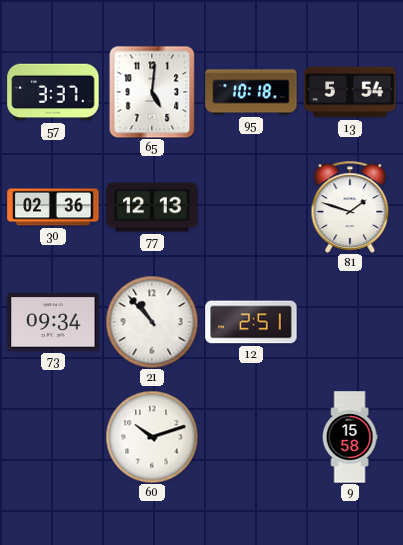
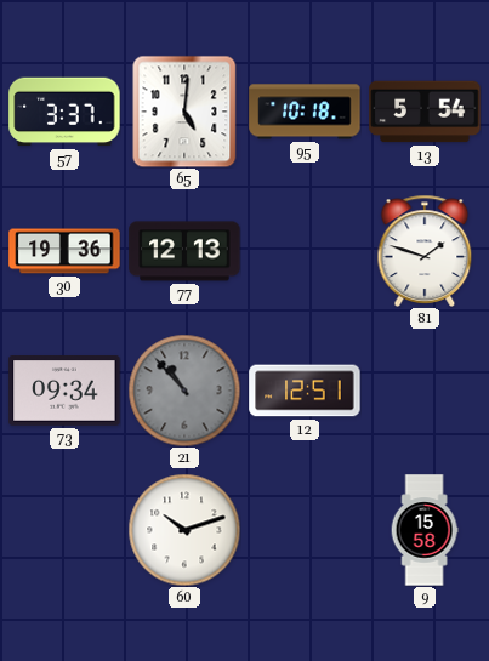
30: 02:36 -> 19:36 (64, 251)
21 dial: white -> grey (184, 391)
12: 2:51 -> 12:51 (305, 391)
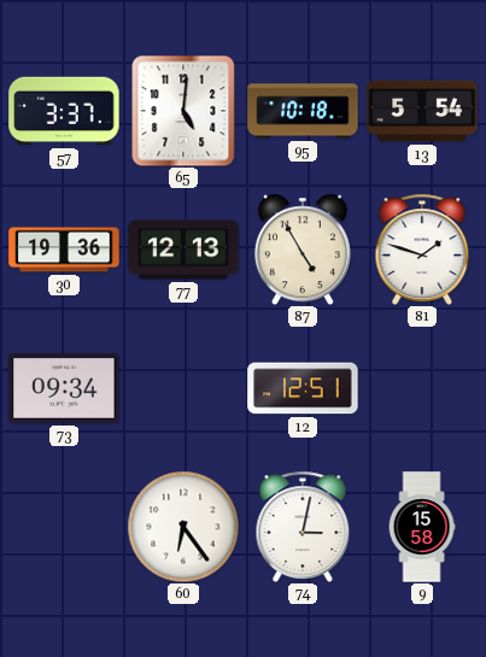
87: none -> 4:55 (303, 250)
21: 10:53 -> none (184, 391)
60: 10:12 -> 6:24 (183, 527)
74: none -> 3:02 (303, 527)
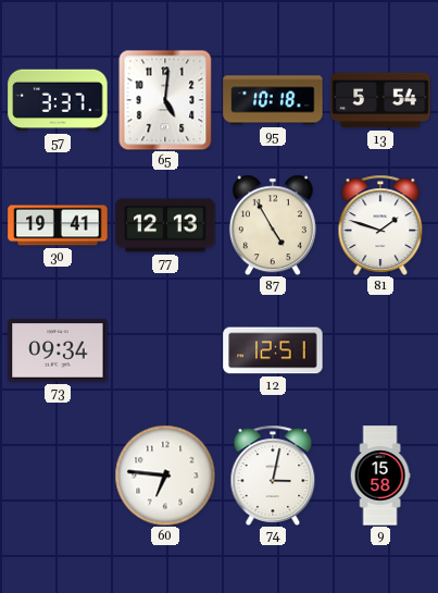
30: 19:36 -> 19:41 (58, 225)
60: 6:24 -> 6:46 (165, 475)
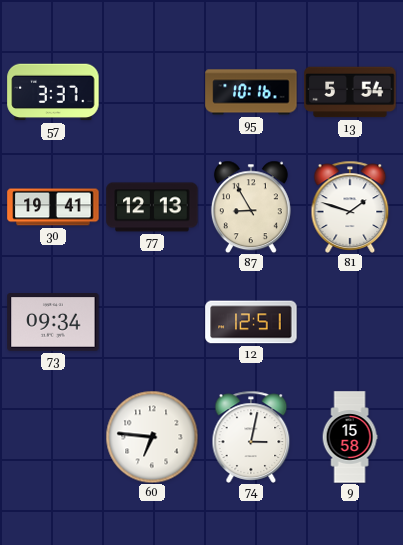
65: 5:01 -> none (165, 100)
95: 10:18 -> 10:16 (251, 92)
87: 4:55 -> 8:55 (251, 207)
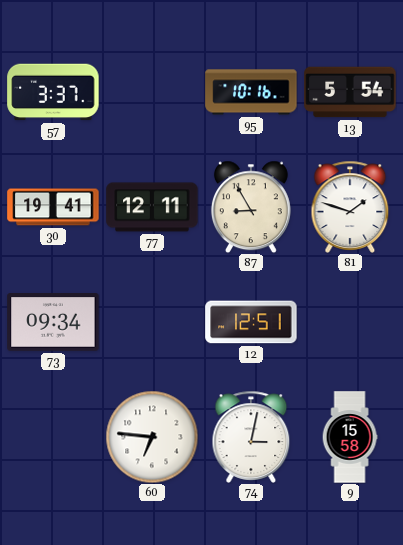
77: 12:13 -> 12:11 (152, 207)
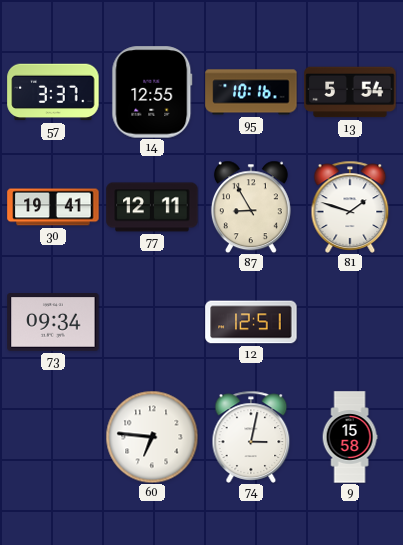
14: none -> 12:55 (152, 92)
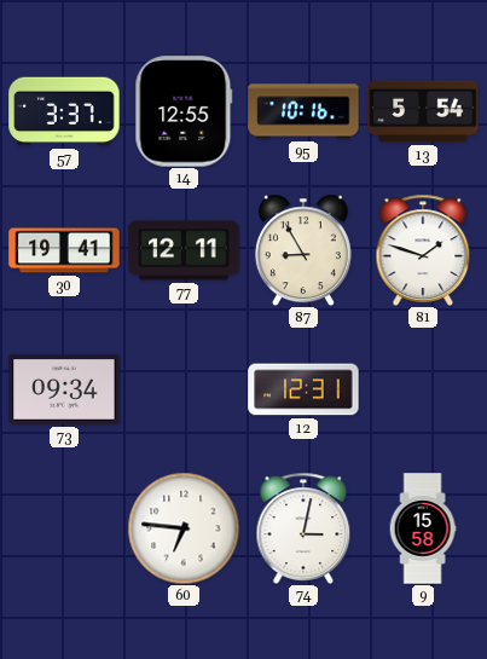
12: 12:51 -> 12:31 (303, 389)
